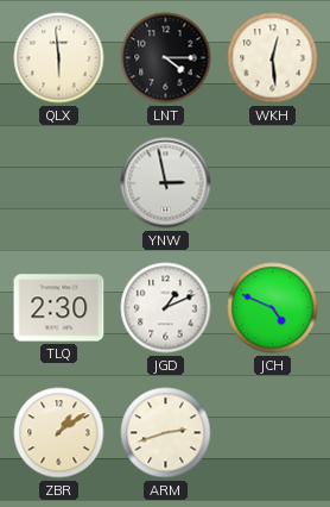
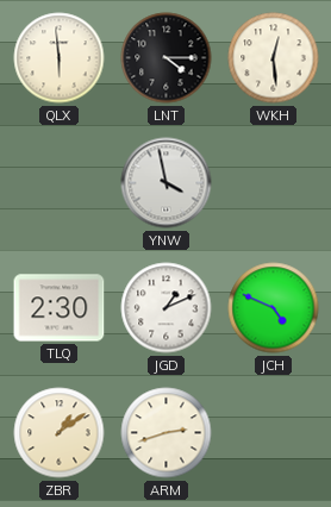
YNW: 2:58 -> 3:58 (167, 183)
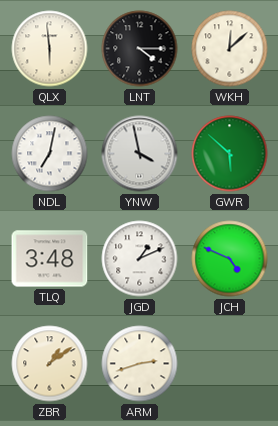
WKH: 12:29 -> 12:08 (230, 49)
NDL: none -> 7:02 (50, 154)
GWR: none -> 5:52 (230, 154)
TLQ: 2:30 -> 3:48 (50, 259)
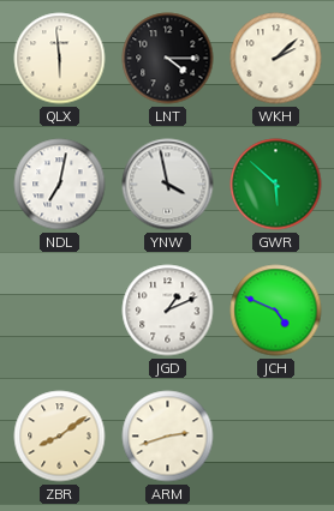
WKH: 12:08 -> 2:08 (276, 59)
TLQ: 3:48 -> none (50, 259)
ZBR: 1:09 -> 8:09 (60, 437)
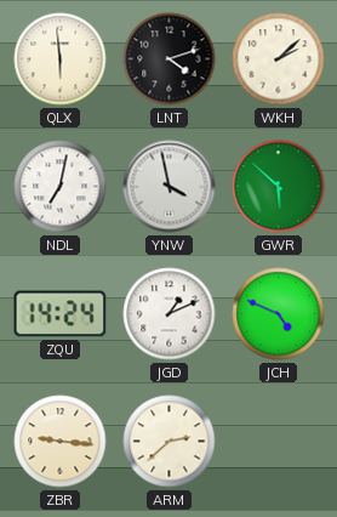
LNT: 4:15 -> 4:12 (170, 59)
ZQU: none -> 14:24 (61, 314)
ZBR: 8:09 -> 9:16 (61, 442)
ARM: 2:42 -> 2:38 (170, 442)
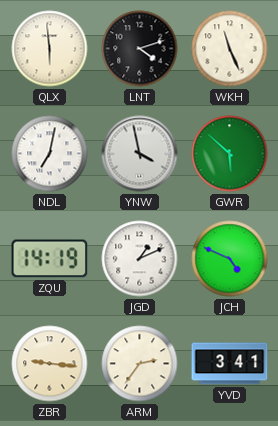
WKH: 2:08 -> 11:26 (230, 49)
ZQU: 14:24 -> 14:19 (50, 259)
ARM: 2:38 -> 2:36 (140, 364)
YVD: none -> 3:41 (230, 364)
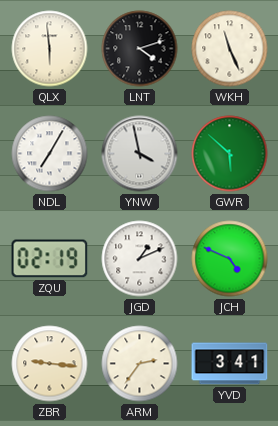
NDL: 7:02 -> 7:05 (50, 154)
ZQU: 14:19 -> 02:19 (50, 259)
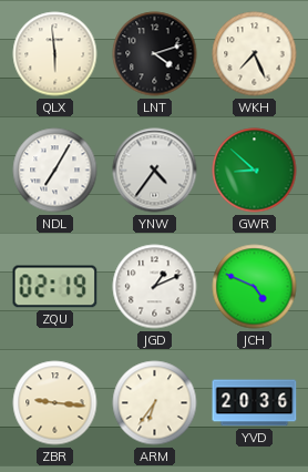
WKH: 11:26 -> 7:26 (255, 54)
YNW: 3:58 -> 4:36 (155, 171)
GWR: 5:52 -> 8:52 (255, 171)
ARM: 2:36 -> 6:36 (155, 403)
YVD: 3:41 -> 20:36 (255, 403)
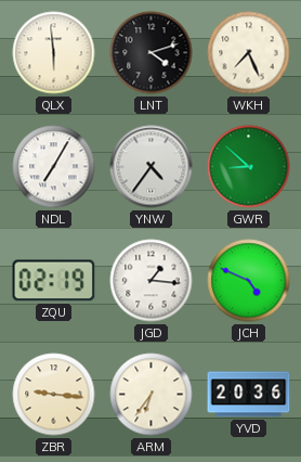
JGD: 1:11 -> 1:16 (152, 281)
